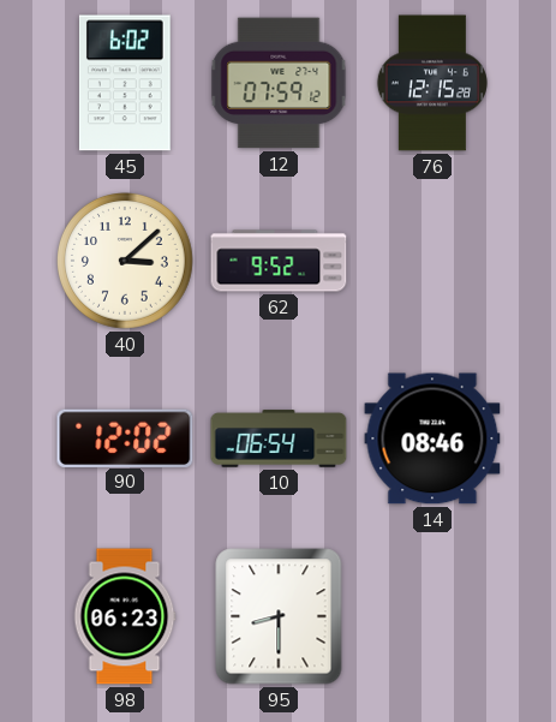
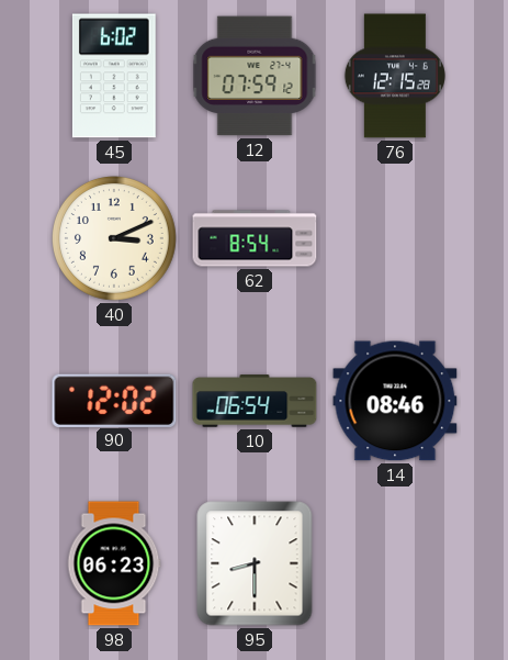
40: 3:08 -> 3:11 (115, 239)
62: 9:52 -> 8:54 (255, 238)
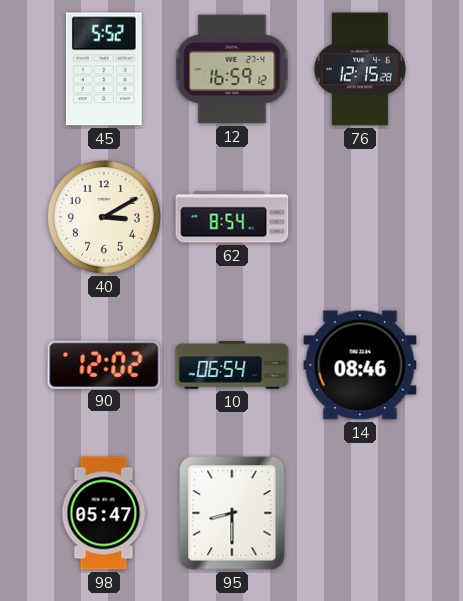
45: 6:02 -> 5:52 (104, 69)
12: 07:59 -> 16:59 (232, 69)
40: 3:11 -> 3:10 (105, 218)
98: 06:23 -> 05:47 (104, 513)
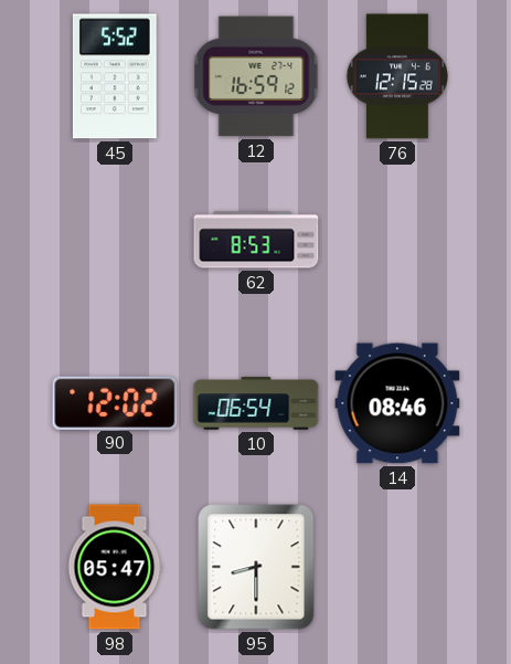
40: 3:10 -> none (105, 218)
62: 8:54 -> 8:53 (256, 240)
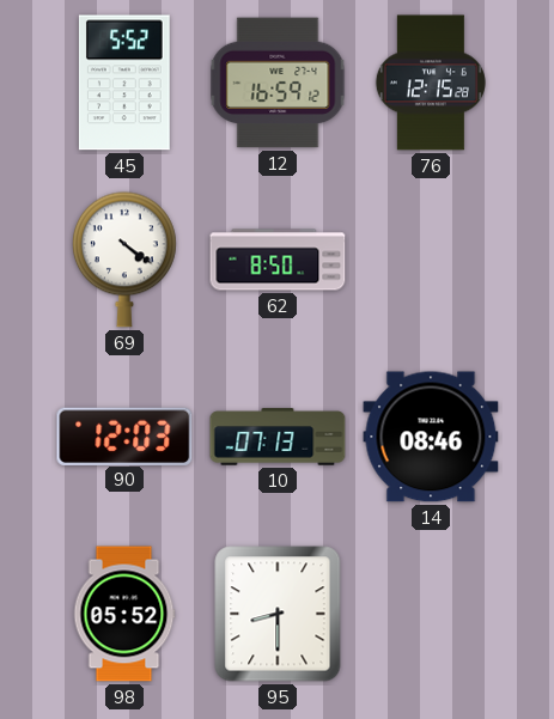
69: none -> 4:21 (124, 260)
62: 8:53 -> 8:50 (278, 260)
90: 12:02 -> 12:03 (124, 435)
10: 06:54 -> 07:13 (278, 437)
98: 05:47 -> 05:52 (124, 614)
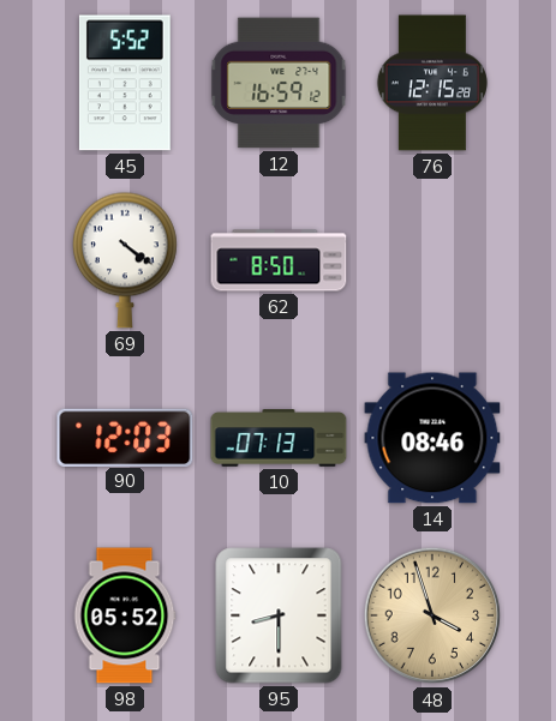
48: none -> 3:57 (432, 615)
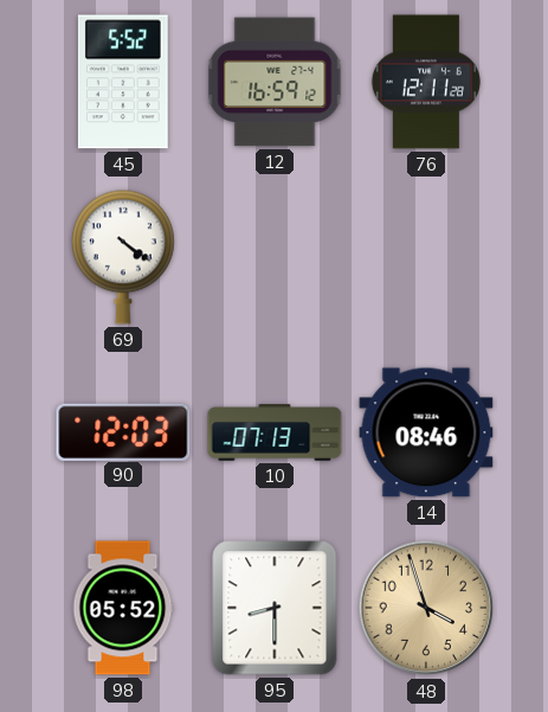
76: 12:15 -> 12:11 (426, 82)
62: 8:50 -> none (279, 260)
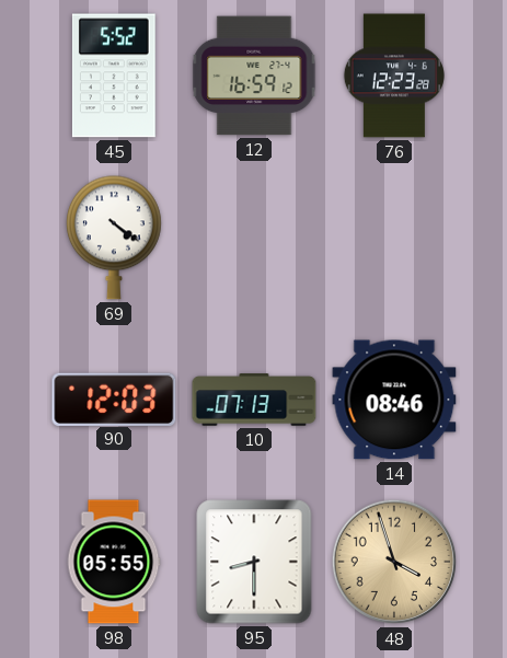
76: 12:11 -> 12:23 (394, 76)
98: 05:52 -> 05:55 (114, 562)
